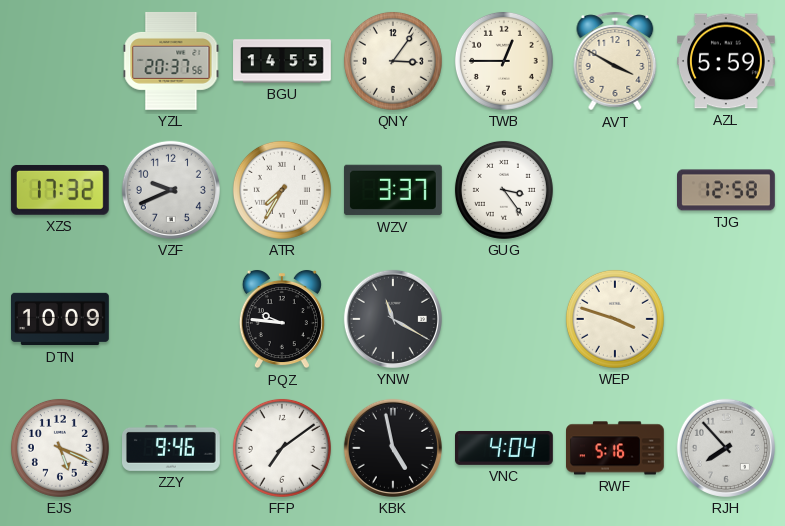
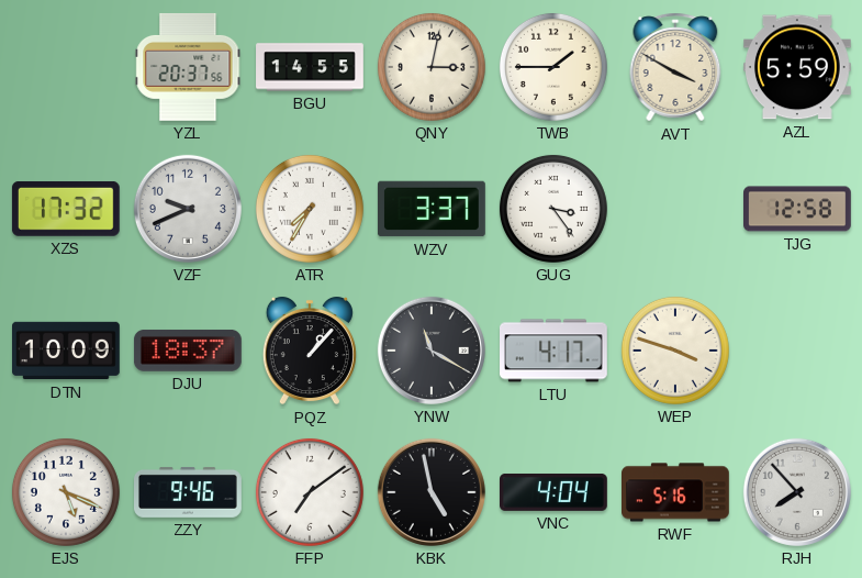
QNY: 3:06 -> 3:02 (432, 67)
TWB: 12:45 -> 1:45 (553, 67)
DJU: none -> 18:37 (188, 351)
PQZ: 9:46 -> 1:07 (310, 351)
LTU: none -> 4:17 (555, 351)
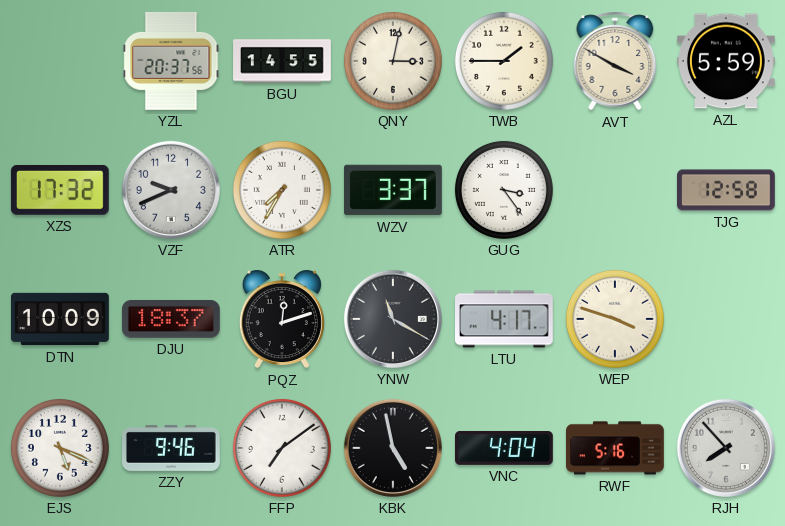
PQZ: 1:07 -> 12:12 (282, 319)
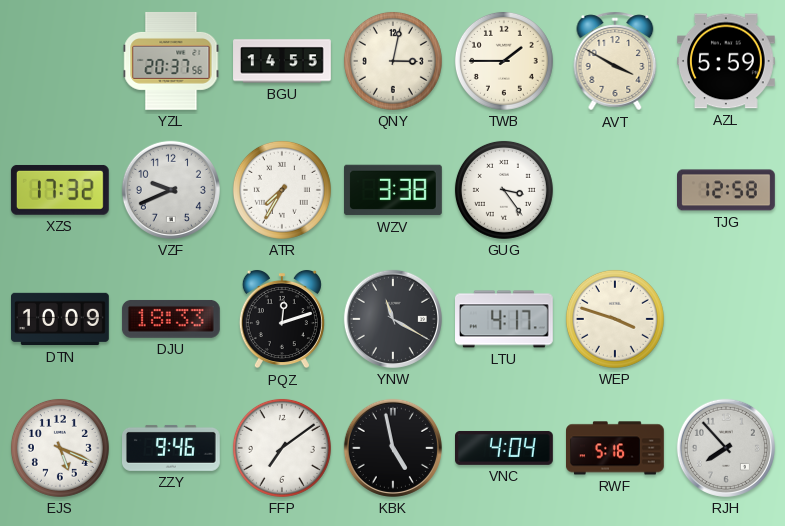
WZV: 3:37 -> 3:38 (393, 190)
DJU: 18:37 -> 18:33 (171, 319)
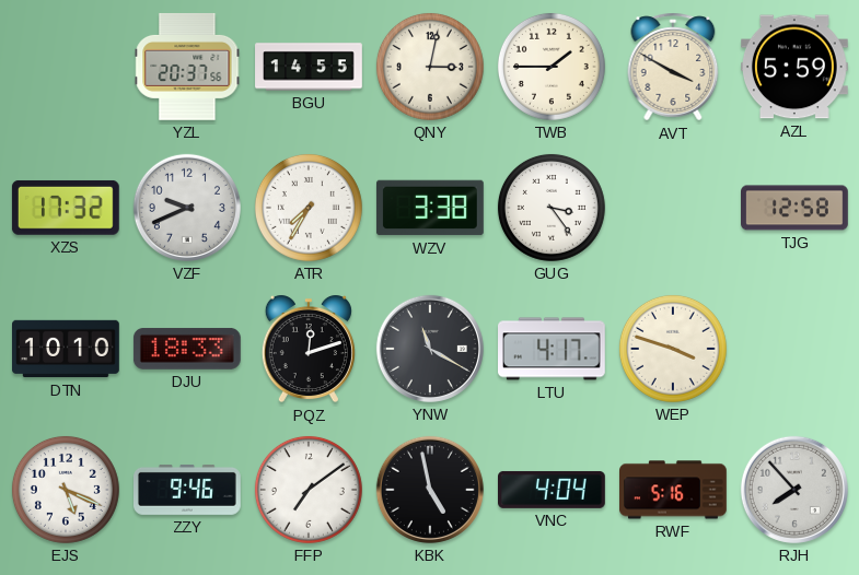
DTN: 10:09 -> 10:10 (67, 349)
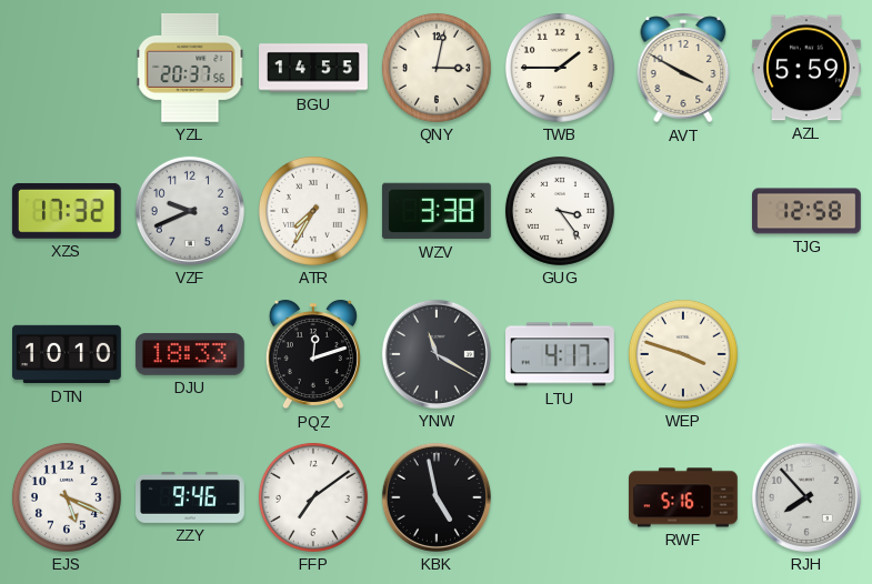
VNC: 4:04 -> none (553, 490)
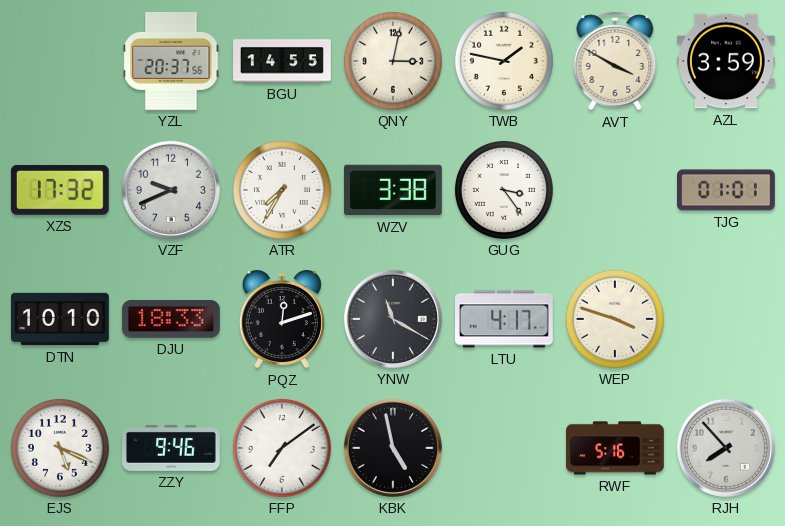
TWB: 1:45 -> 1:47 (504, 61)
AZL: 5:59 -> 3:59 (727, 61)
TJG: 12:58 -> 01:01 (727, 190)
